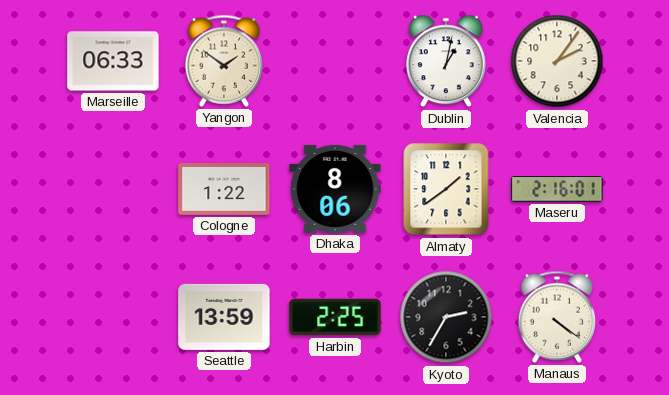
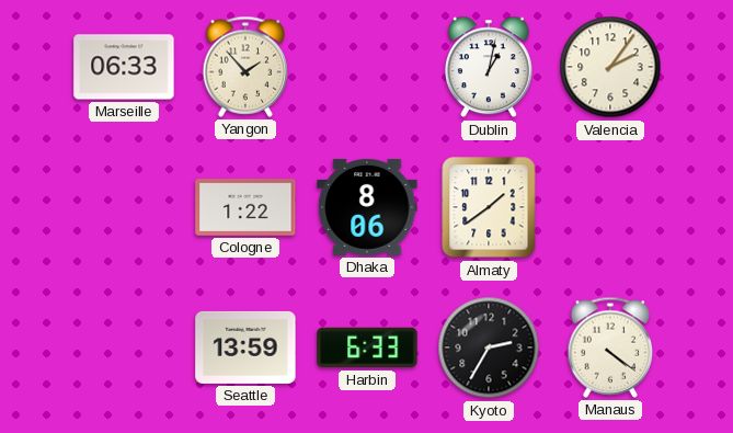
Yangon: 1:51 -> 1:53 (245, 67)
Maseru: 2:16 -> none (557, 189)
Harbin: 2:25 -> 6:33 (367, 347)
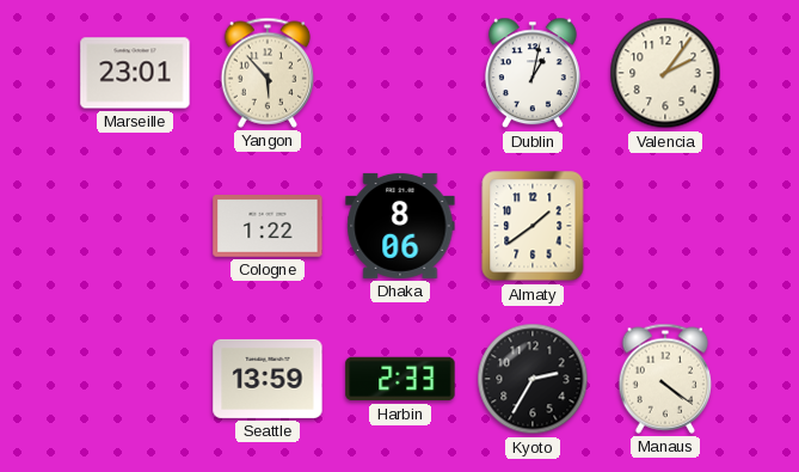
Marseille: 06:33 -> 23:01 (135, 73)
Yangon: 1:53 -> 5:53 (268, 73)
Harbin: 6:33 -> 2:33 (400, 379)
